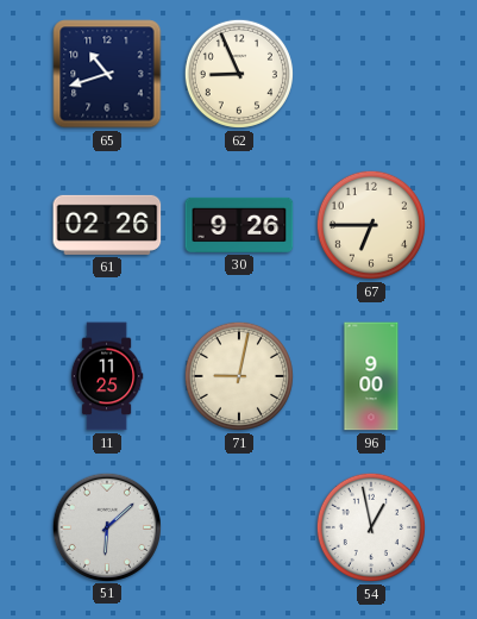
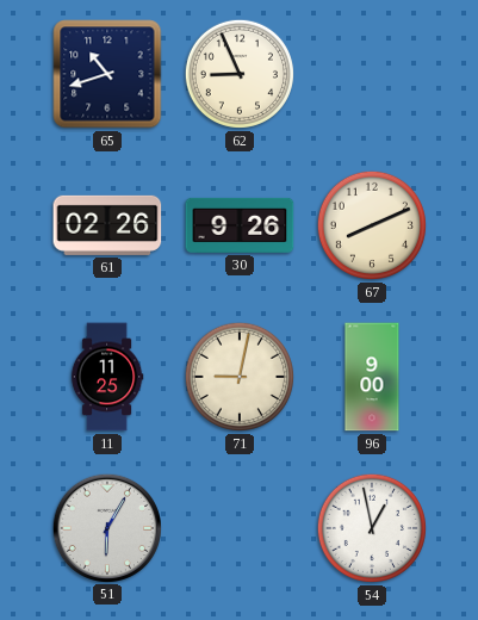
67: 6:45 -> 8:11 (372, 225)
51: 6:08 -> 6:05 (106, 527)
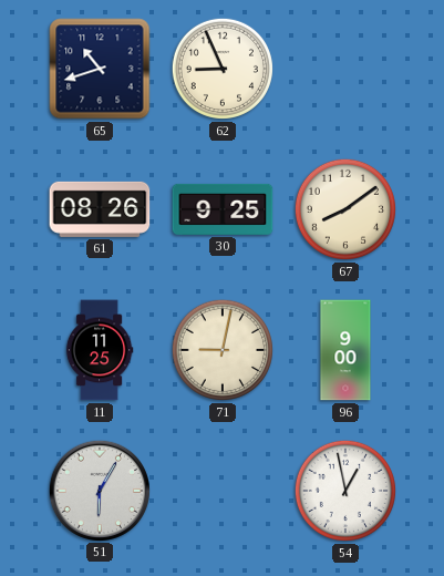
61: 02:26 -> 08:26 (100, 209)
30: 9:26 -> 9:25 (223, 209)
67: 8:11 -> 8:09 (345, 209)
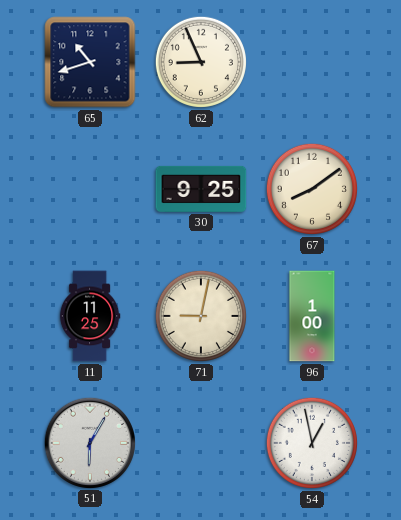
61: 08:26 -> none (100, 209)
96: 9:00 -> 1:00 (312, 316)
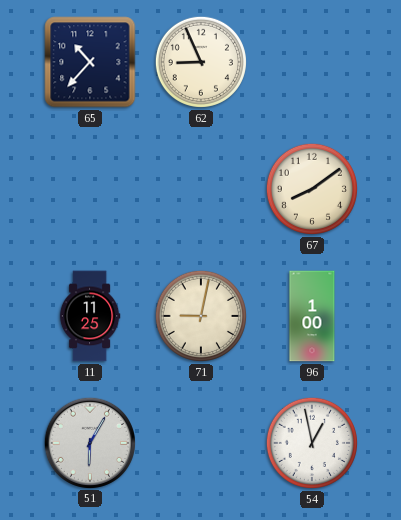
65: 10:42 -> 10:37 (90, 62)
30: 9:25 -> none (201, 189)
